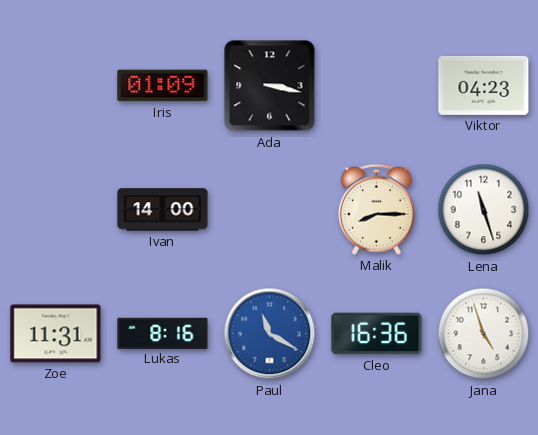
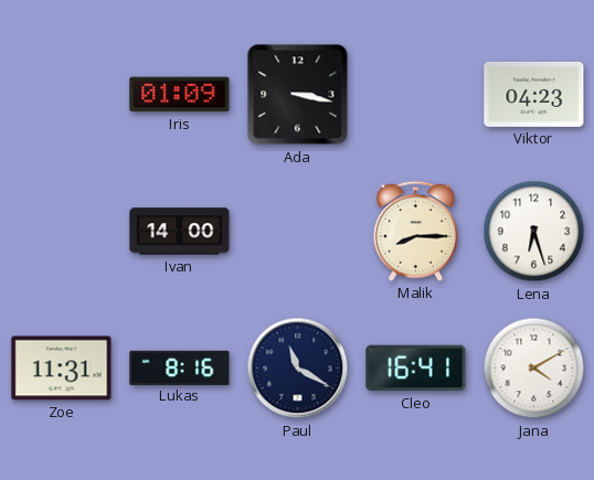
Lena: 11:27 -> 6:27 (534, 232)
Paul dial: blue -> navy (298, 369)
Cleo: 16:36 -> 16:41 (416, 369)
Jana: 4:57 -> 4:10 (534, 369)
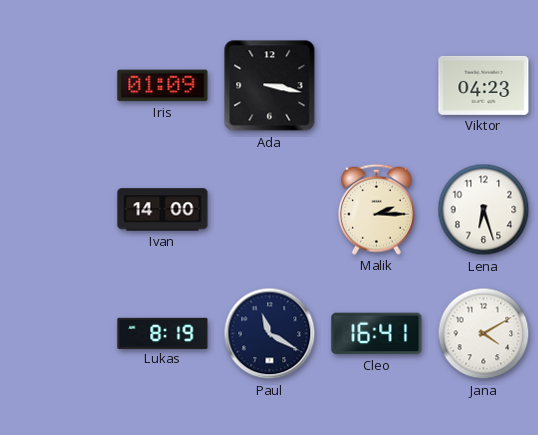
Malik: 8:15 -> 2:15 (376, 209)
Zoe: 11:31 -> none (62, 369)
Lukas: 8:16 -> 8:19 (163, 333)
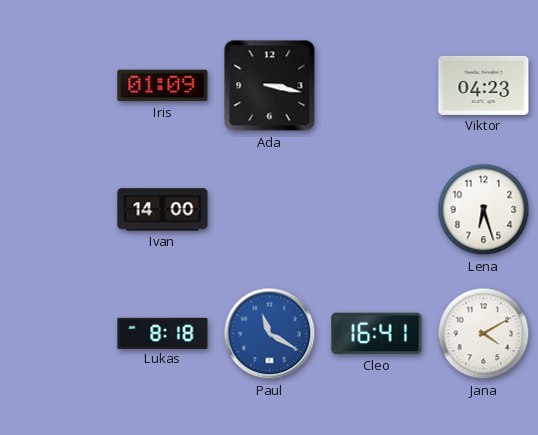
Malik: 2:15 -> none (376, 209)
Lukas: 8:19 -> 8:18 (163, 333)
Paul dial: navy -> blue (270, 334)
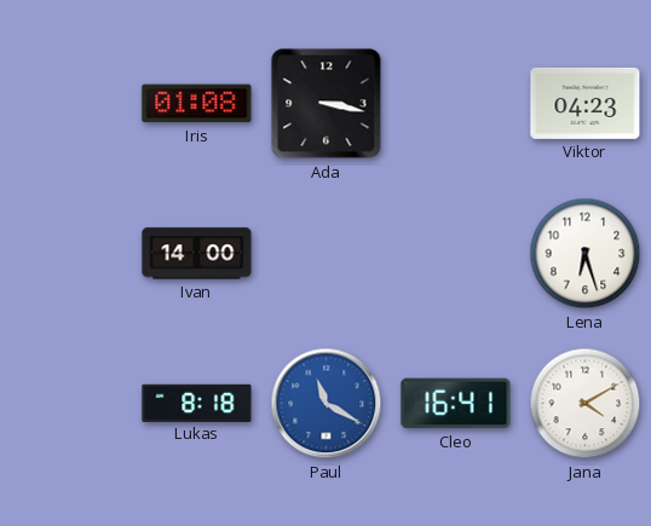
Iris: 01:09 -> 01:08 (197, 104)
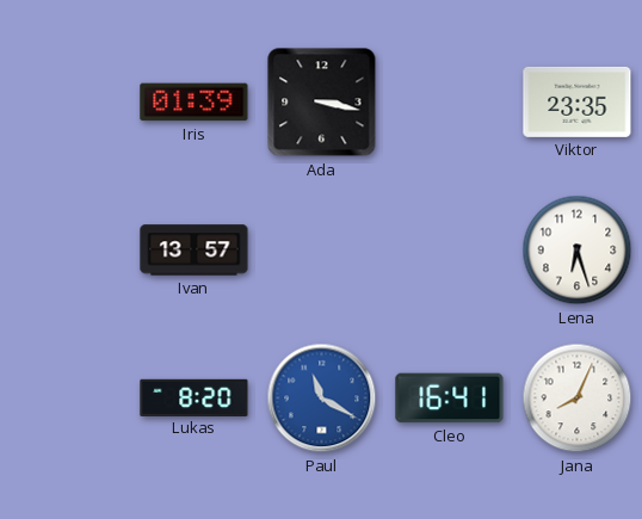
Iris: 01:08 -> 01:39 (195, 103)
Viktor: 04:23 -> 23:35 (578, 101)
Ivan: 14:00 -> 13:57 (195, 251)
Lukas: 8:18 -> 8:20 (195, 397)
Jana: 4:10 -> 8:04 (578, 398)
